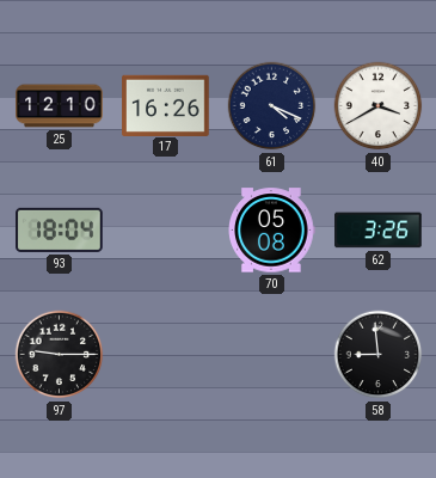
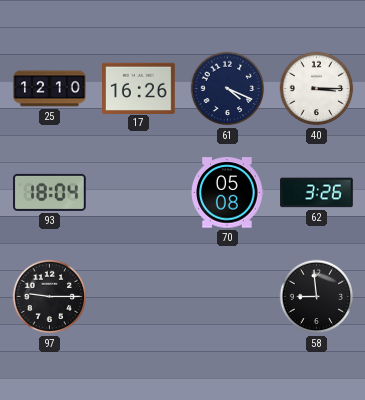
40: 3:40 -> 3:15 (317, 89)
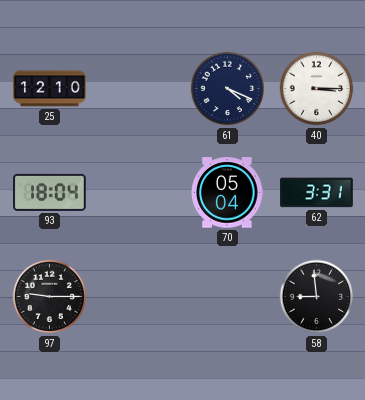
17: 16:26 -> none (139, 88)
70: 05:08 -> 05:04 (227, 193)
62: 3:26 -> 3:31 (317, 193)
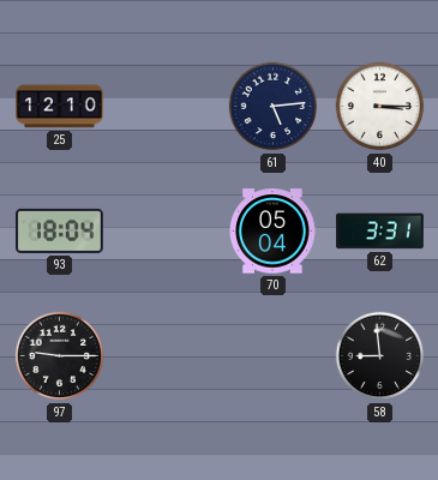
61: 4:19 -> 5:14 (274, 107)
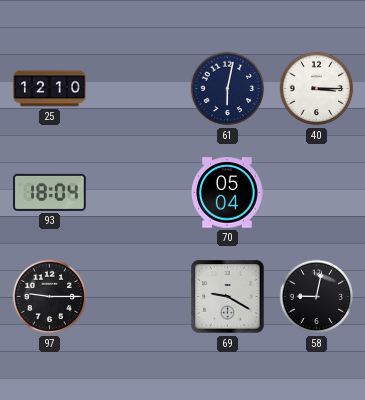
61: 5:14 -> 6:02 (228, 89)
62: 3:31 -> none (380, 232)
69: none -> 9:20 (228, 297)
58: 8:59 -> 9:02 (317, 297)
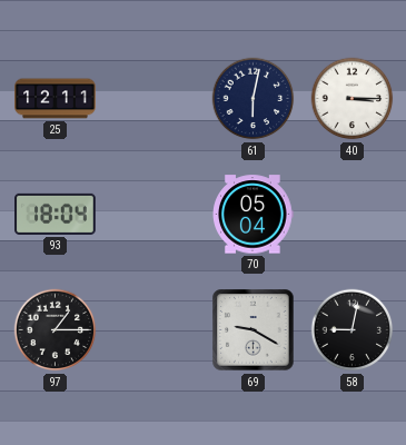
25: 12:10 -> 12:11 (56, 99)
97: 9:15 -> 1:15 (56, 330)
